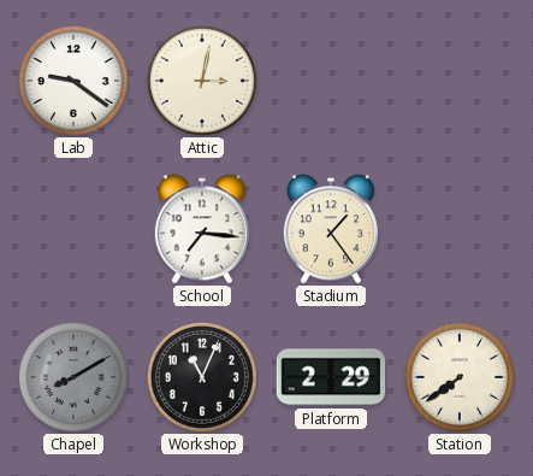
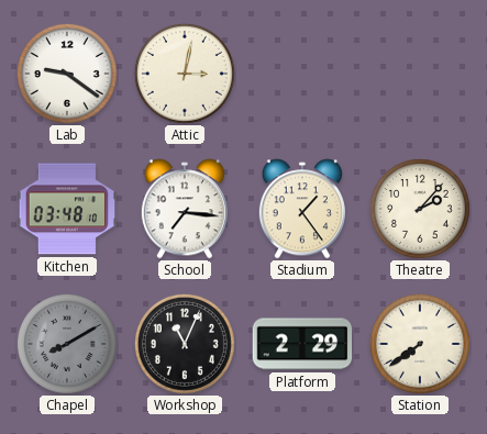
Kitchen: none -> 03:48 (67, 209)
Theatre: none -> 2:07 (420, 209)
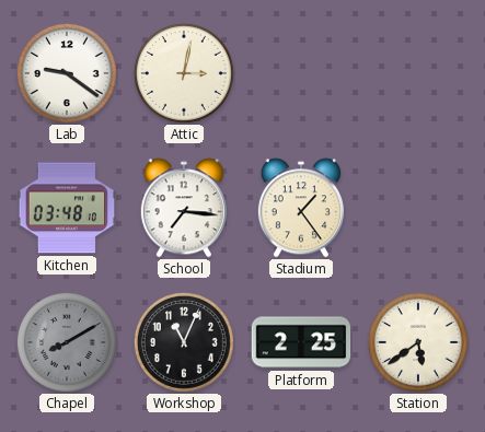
Theatre: 2:07 -> none (420, 209)
Platform: 2:29 -> 2:25 (301, 342)
Station: 7:39 -> 5:39 (418, 342)
